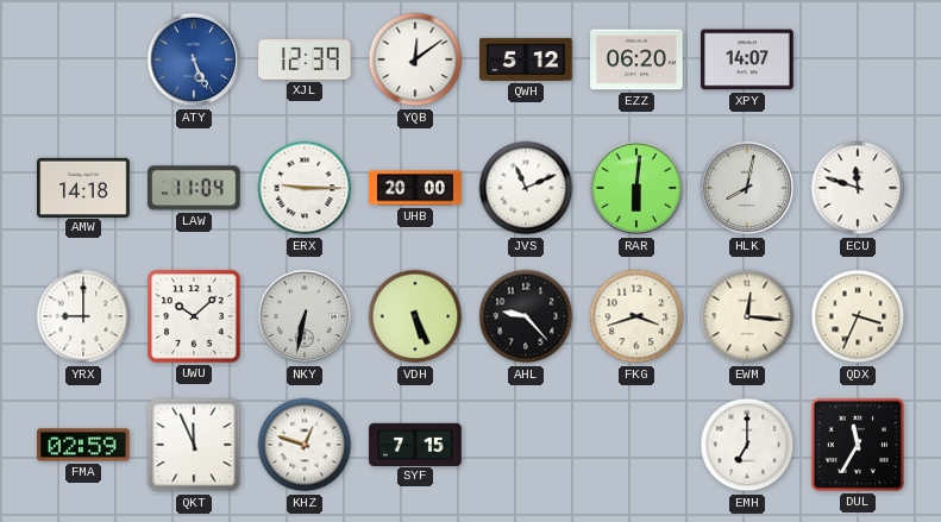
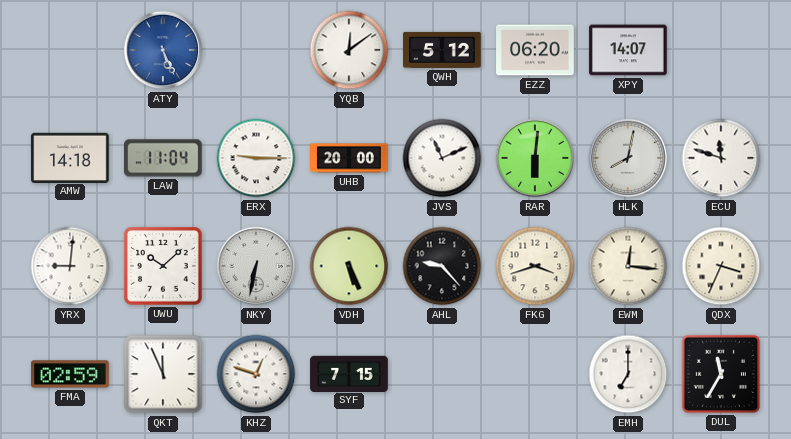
XJL: 12:39 -> none (306, 59)
YRX: 9:00 -> 9:01 (70, 266)
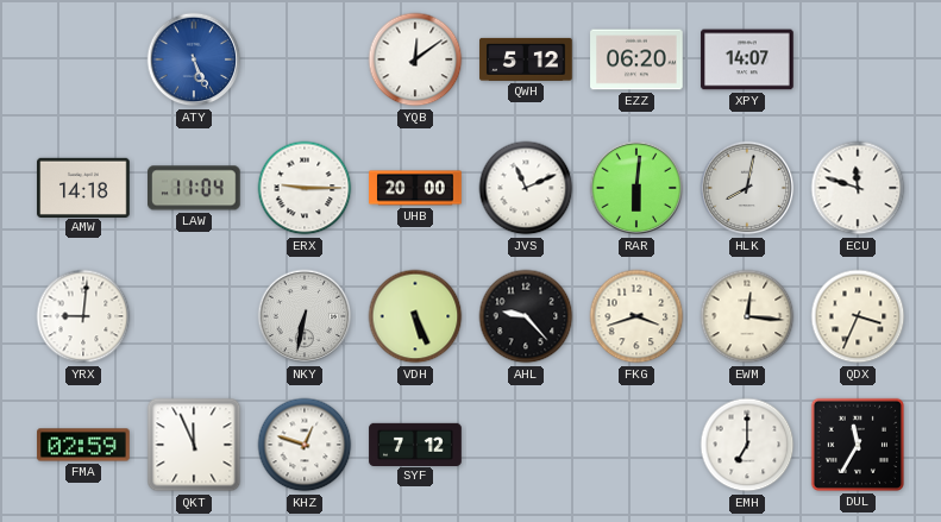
UWU: 10:08 -> none (163, 266)
SYF: 7:15 -> 7:12 (415, 444)
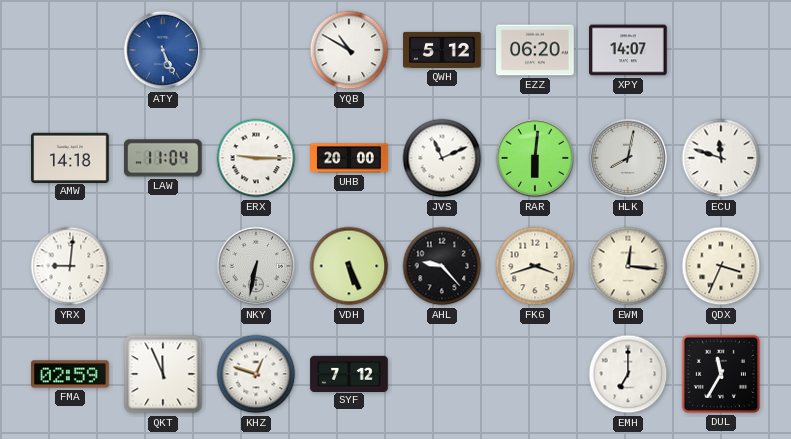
YQB: 12:09 -> 10:50 (349, 50)
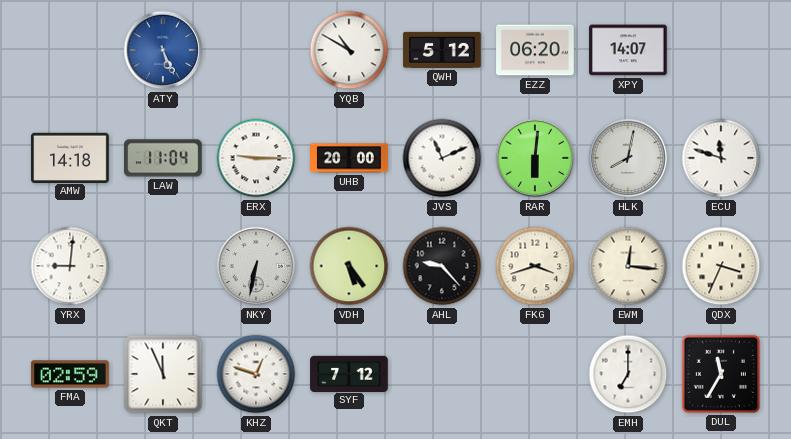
VDH: 5:26 -> 5:24 (349, 266)
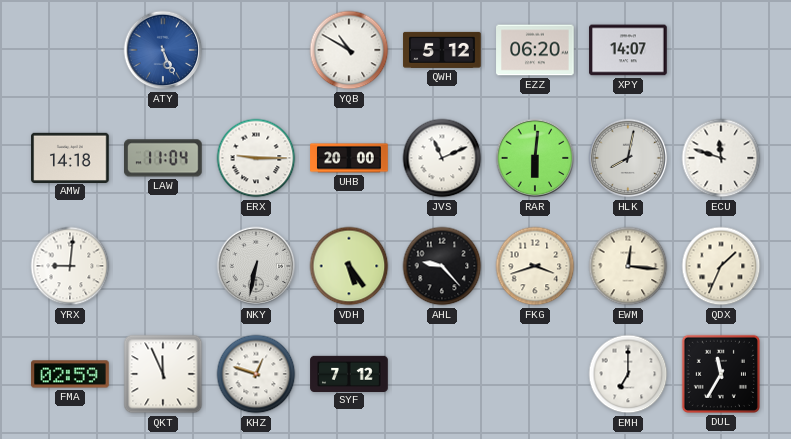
QDX: 3:34 -> 1:34 (721, 266)
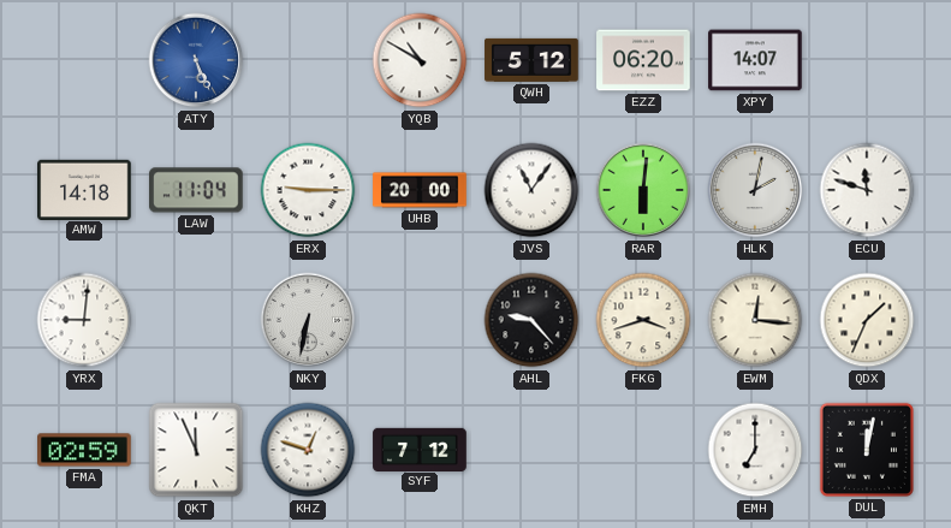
JVS: 11:11 -> 11:06 (531, 190)
HLK: 8:02 -> 2:02 (755, 190)
VDH: 5:24 -> none (349, 266)
DUL: 11:35 -> 12:02 (867, 450)
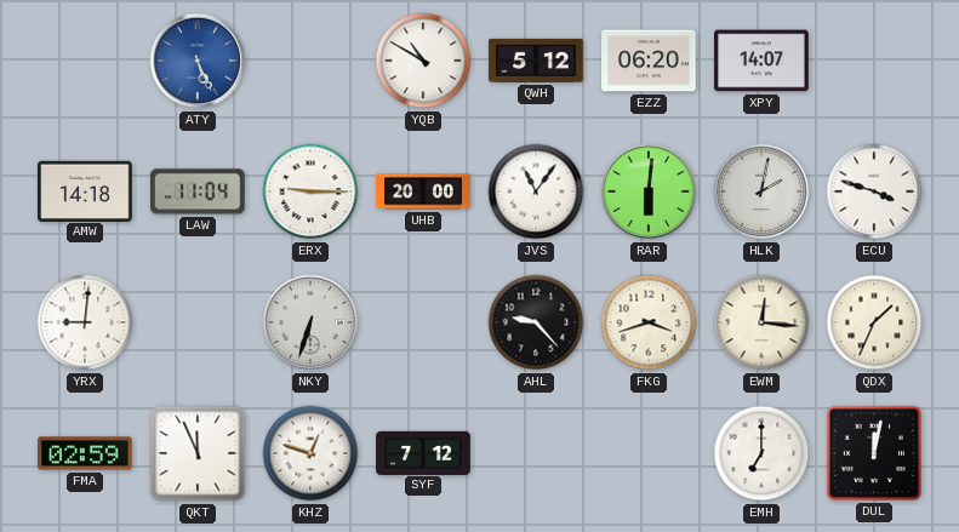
ECU: 11:48 -> 3:48 (874, 191)
NKY: 6:32 -> 6:33 (310, 322)
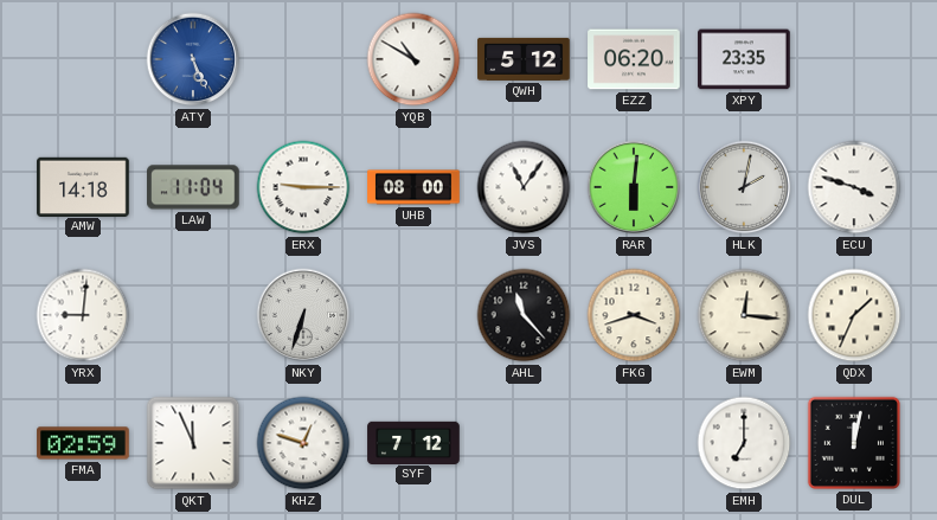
XPY: 14:07 -> 23:35 (744, 59)
UHB: 20:00 -> 08:00 (413, 187)
AHL: 9:23 -> 11:23 (524, 315)
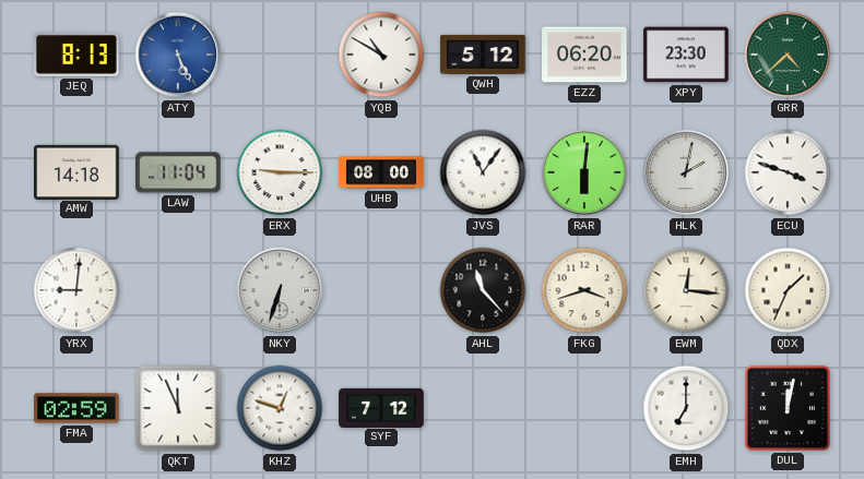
JEQ: none -> 8:13 (78, 56)
XPY: 23:35 -> 23:30 (686, 55)
GRR: none -> 4:38 (788, 55)
